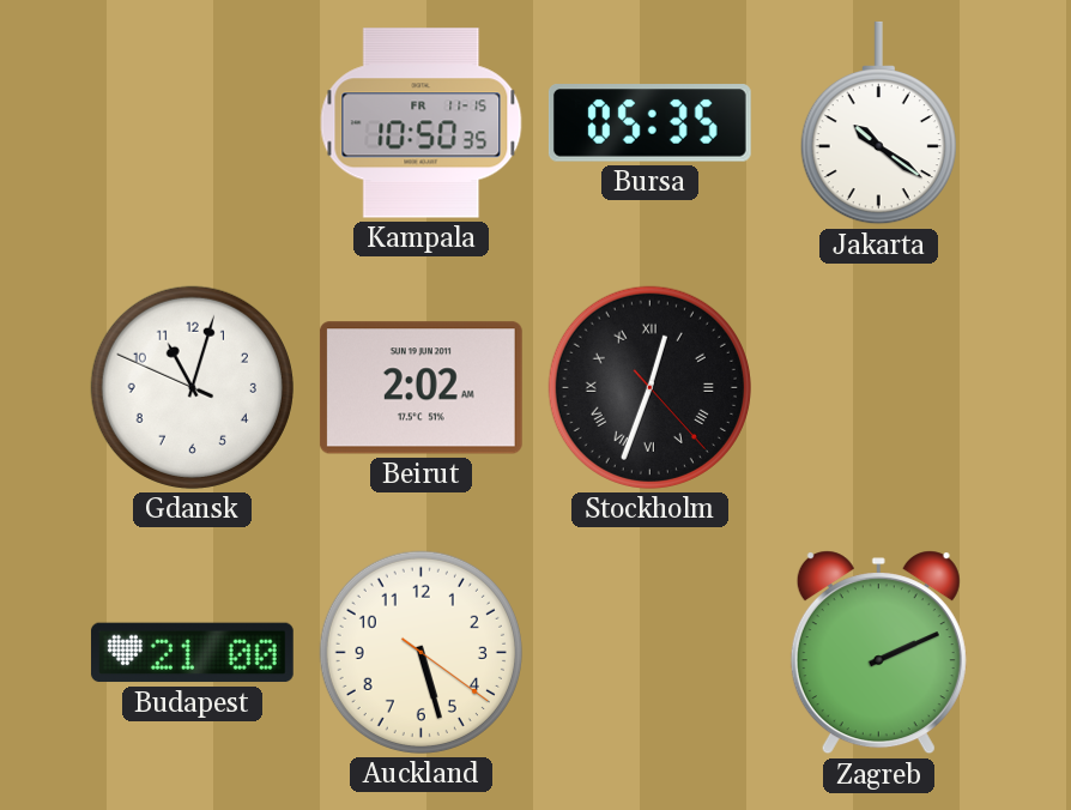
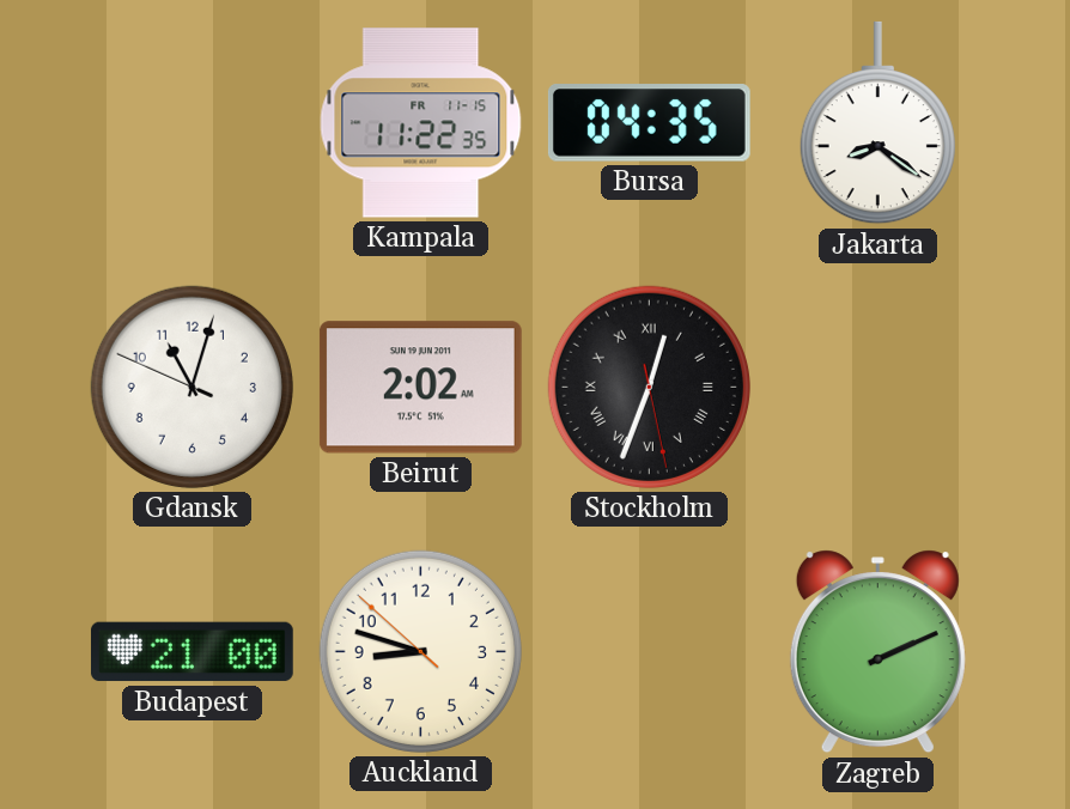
Kampala: 10:50 -> 11:22 (421, 123)
Bursa: 05:35 -> 04:35 (649, 123)
Jakarta: 10:21 -> 8:21 (877, 123)
Stockholm: 12:33:23 -> 12:33:28 (649, 387)
Auckland: 5:27 -> 8:47 (420, 651)
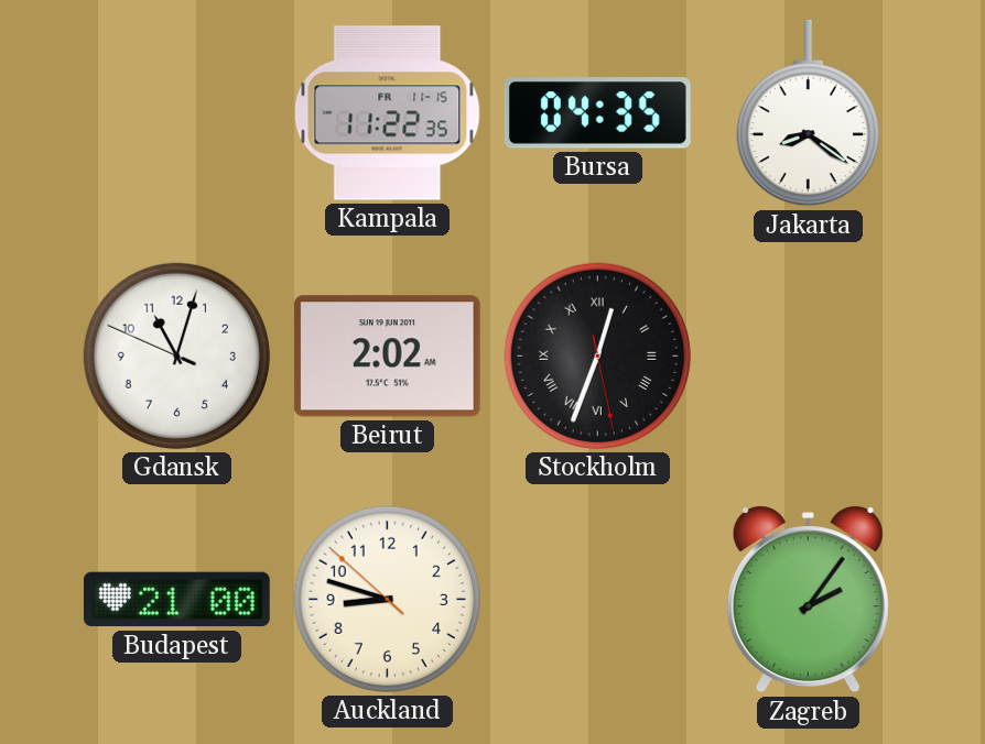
Zagreb: 2:11 -> 2:06 (808, 600)
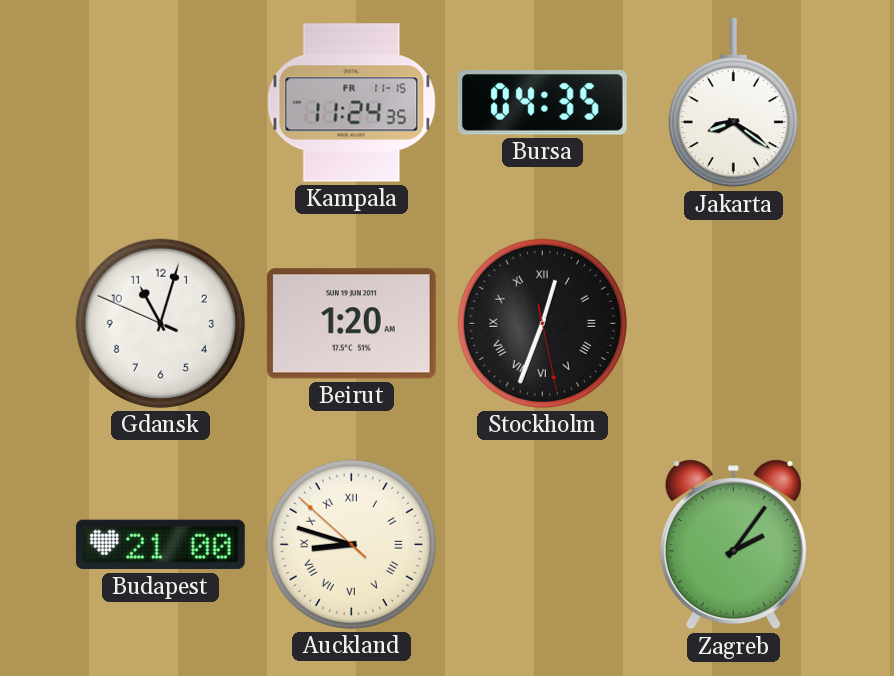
Kampala: 11:22 -> 11:24 (352, 103)
Beirut: 2:02 -> 1:20 (351, 324)
Auckland numerals: Arabic -> Roman (351, 544)
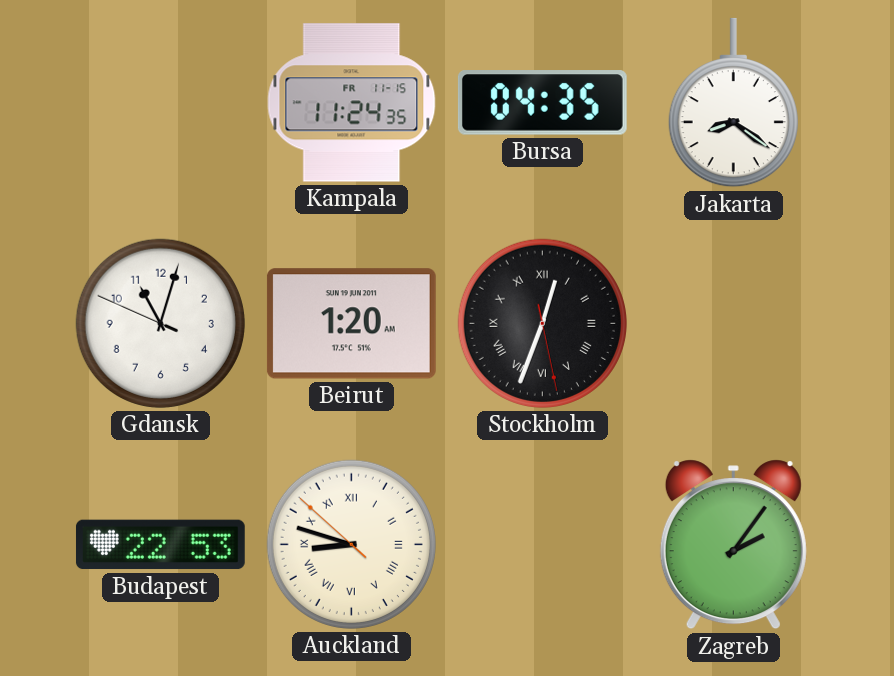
Budapest: 21:00 -> 22:53 (160, 545)
